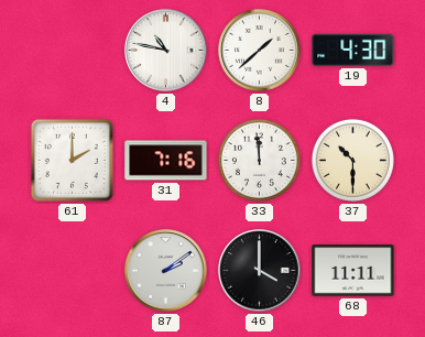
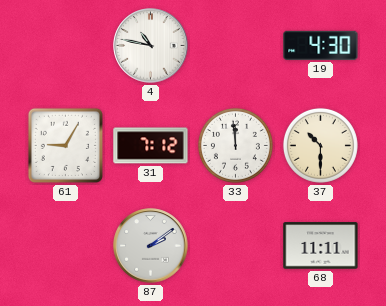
8: 1:38 -> none (260, 51)
61: 2:00 -> 9:05 (65, 145)
31: 7:16 -> 7:12 (151, 146)
46: 4:00 -> none (260, 271)
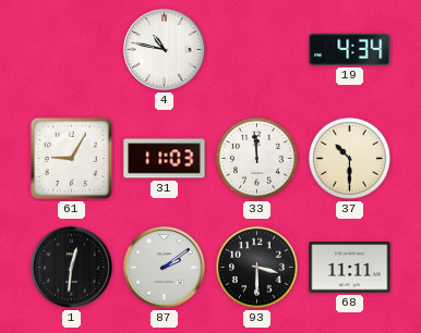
19: 4:30 -> 4:34 (350, 49)
31: 7:12 -> 11:03 (165, 159)
1: none -> 12:31 (72, 268)
93: none -> 3:30 (256, 267)
